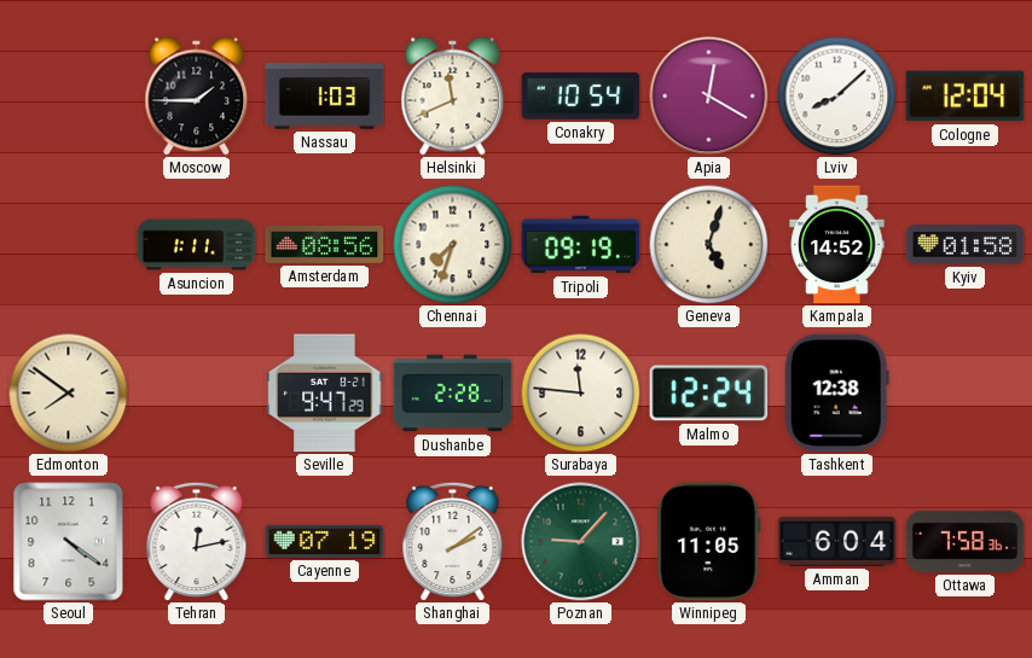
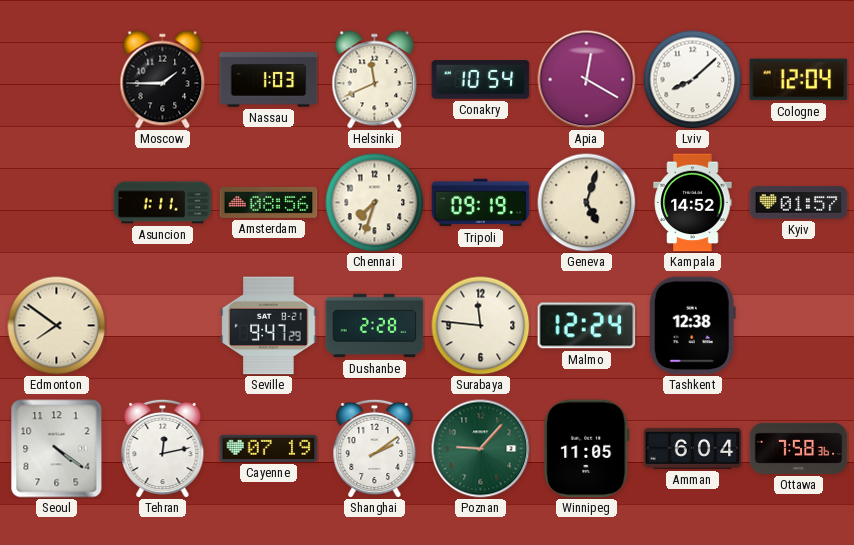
Kyiv: 01:58 -> 01:57 (799, 203)
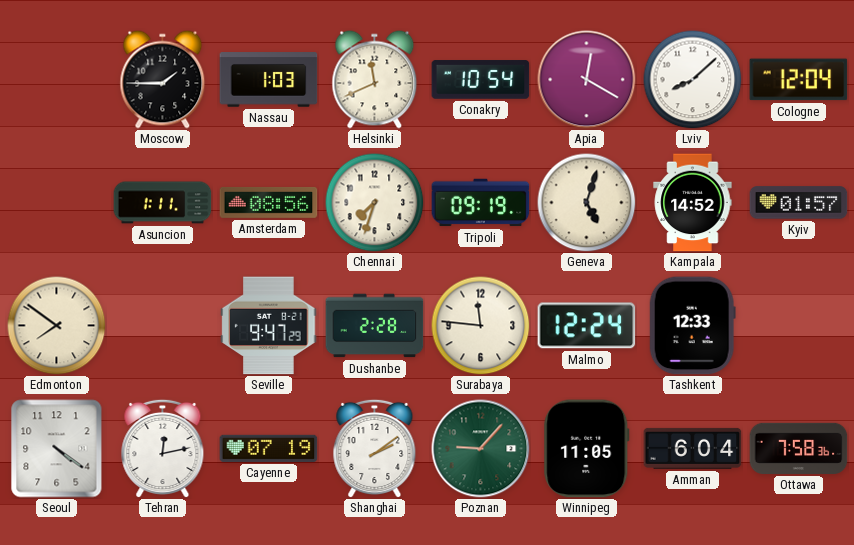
Tashkent: 12:38 -> 12:33 (692, 326)
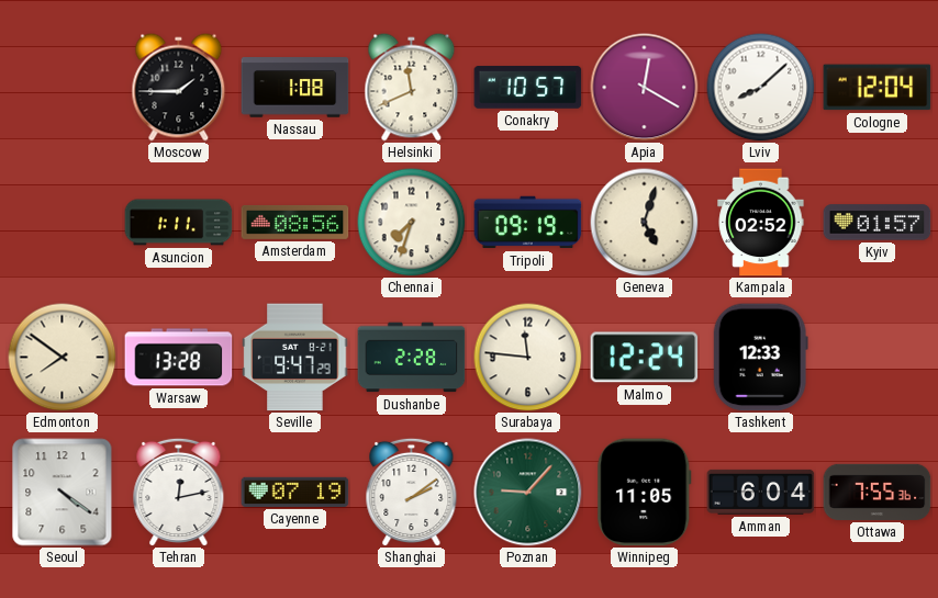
Nassau: 1:03 -> 1:08 (295, 88)
Conakry: 10:54 -> 10:57 (528, 88)
Kampala: 14:52 -> 02:52 (761, 223)
Warsaw: none -> 13:28 (179, 358)
Ottawa: 7:58 -> 7:55 (878, 492)
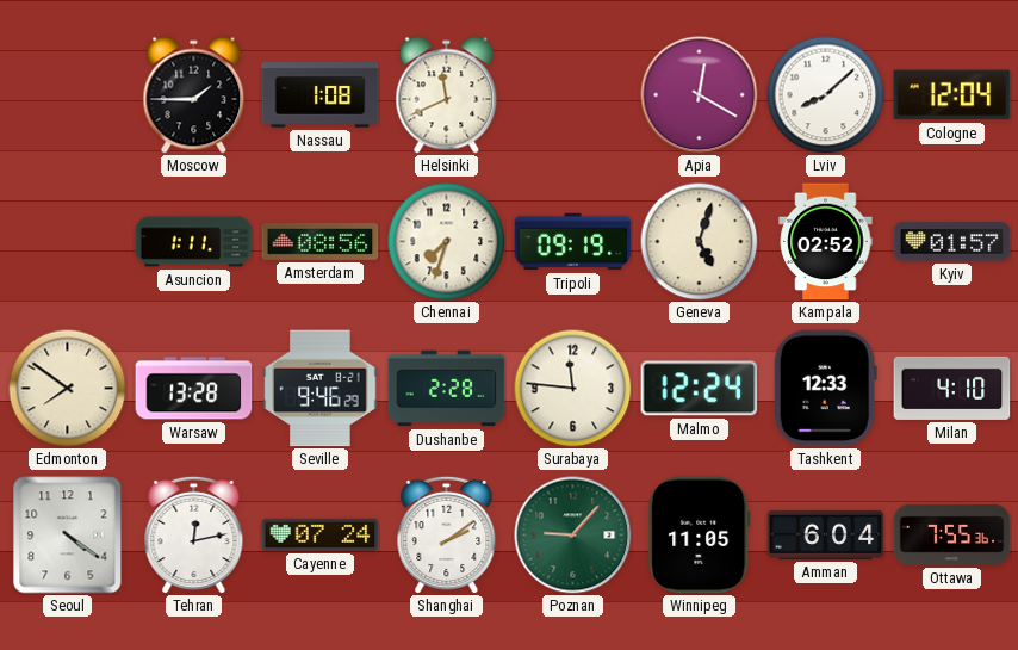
Conakry: 10:57 -> none (528, 88)
Seville: 9:47 -> 9:46 (321, 389)
Milan: none -> 4:10 (952, 388)
Cayenne: 07:19 -> 07:24 (321, 534)
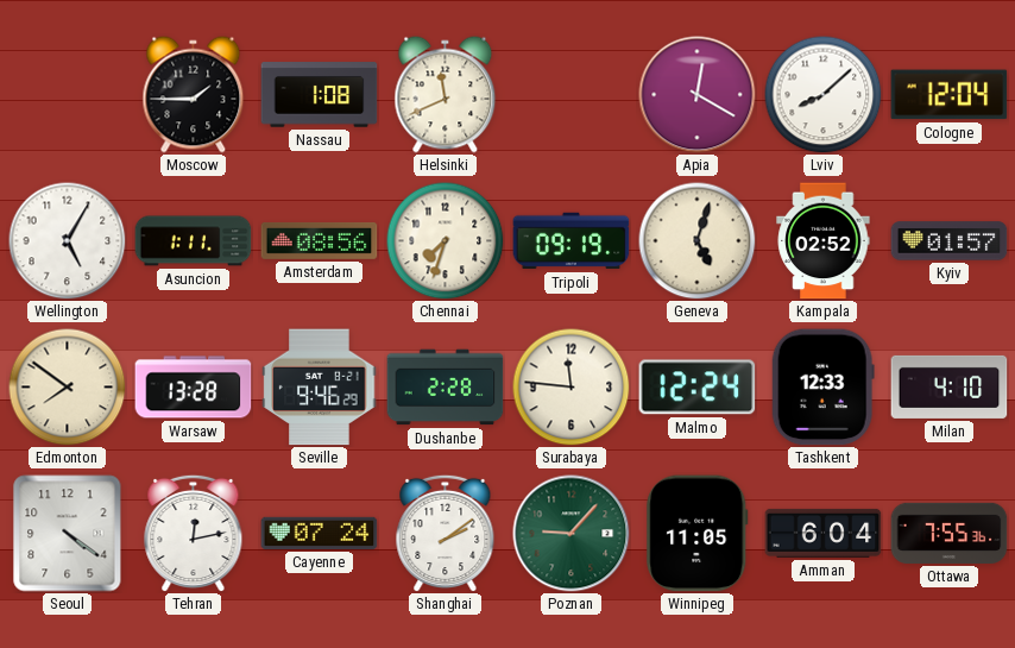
Wellington: none -> 5:05 (68, 241)
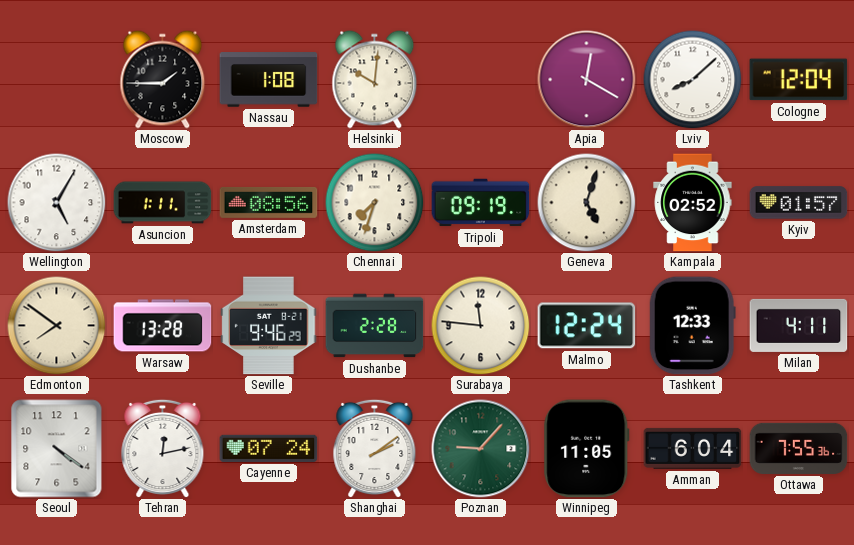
Helsinki: 11:41 -> 10:01 (375, 80)
Milan: 4:10 -> 4:11 (799, 325)
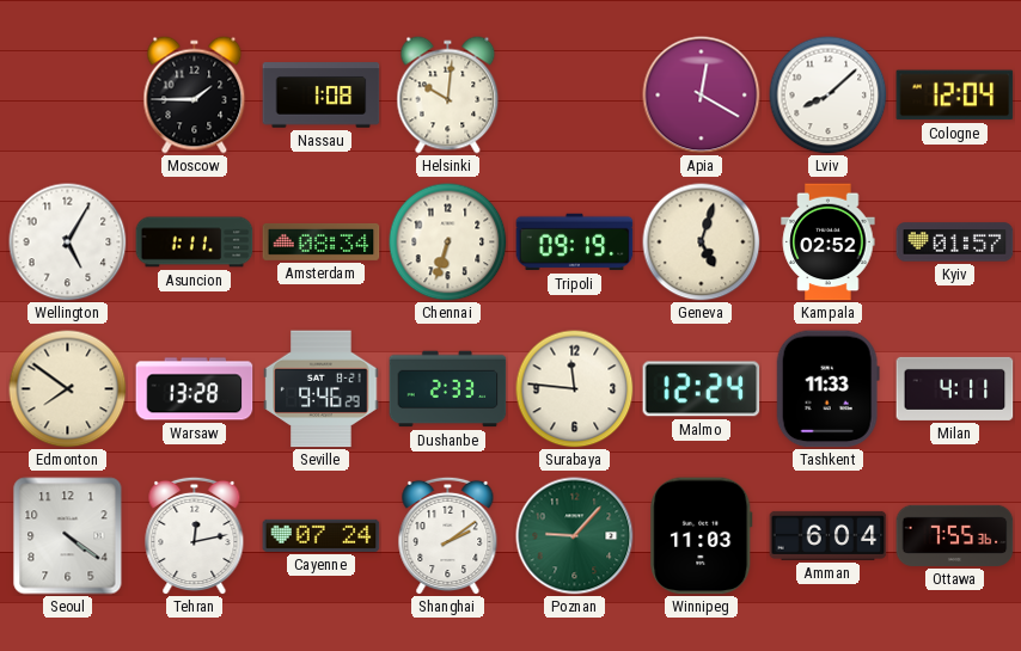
Amsterdam: 08:56 -> 08:34 (322, 241)
Chennai: 7:33 -> 6:33 (448, 242)
Dushanbe: 2:28 -> 2:33 (448, 389)
Tashkent: 12:33 -> 11:33 (827, 389)
Winnipeg: 11:05 -> 11:03 (702, 536)
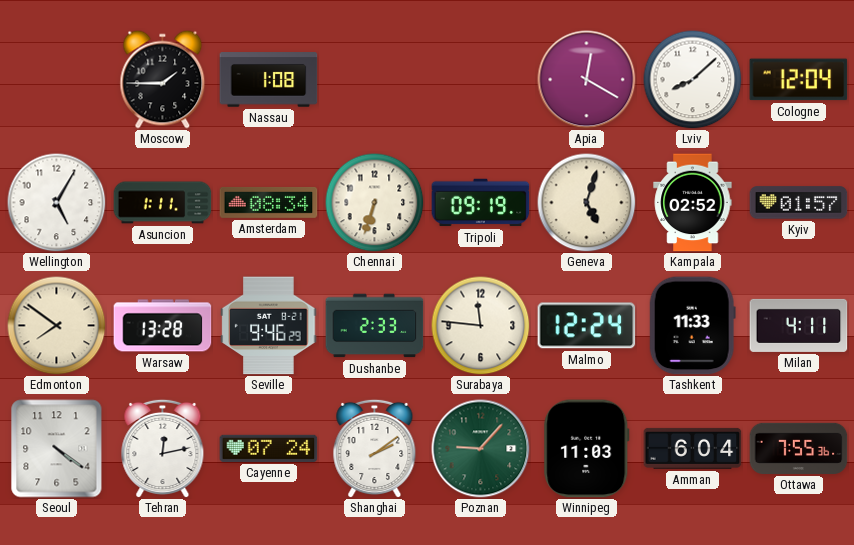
Helsinki: 10:01 -> none (448, 96)
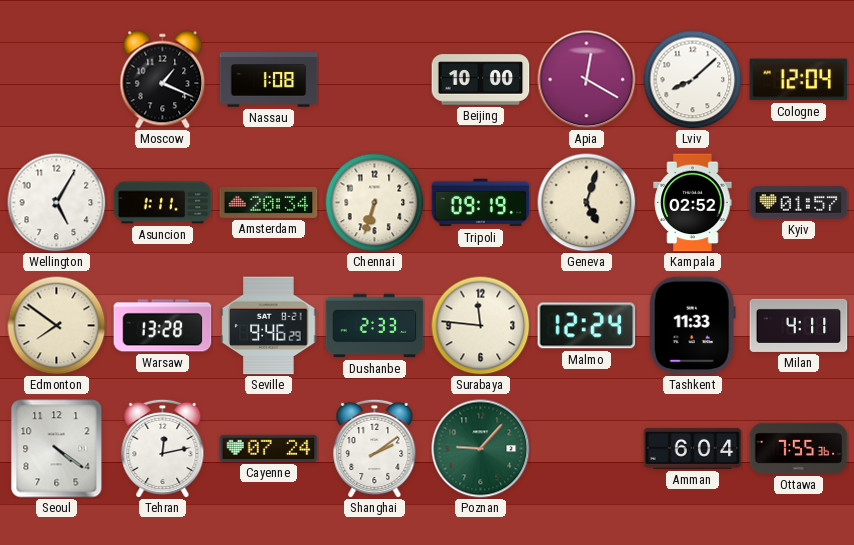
Moscow: 1:45 -> 1:19 (163, 80)
Beijing: none -> 10:00 (481, 80)
Amsterdam: 08:34 -> 20:34 (269, 202)
Winnipeg: 11:03 -> none (587, 449)
